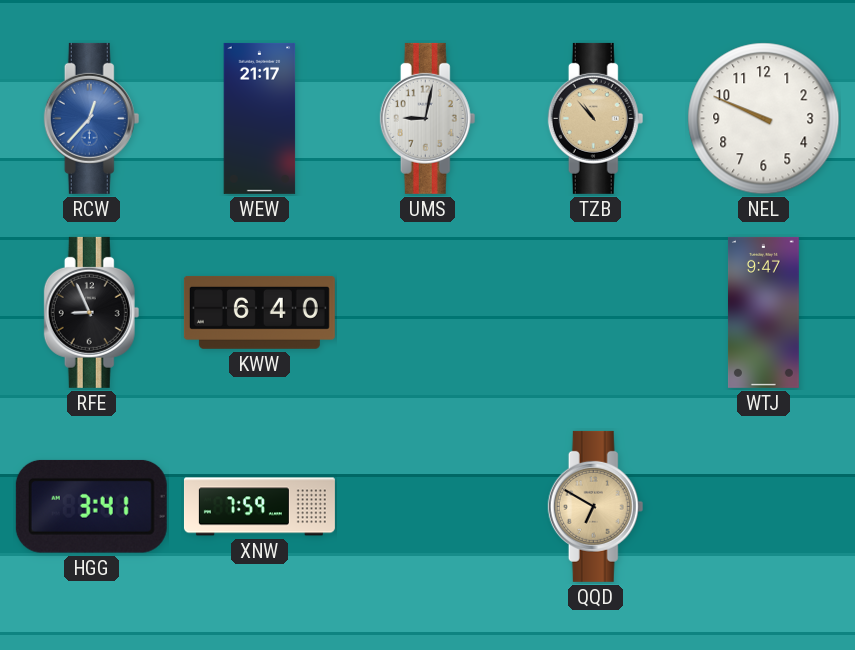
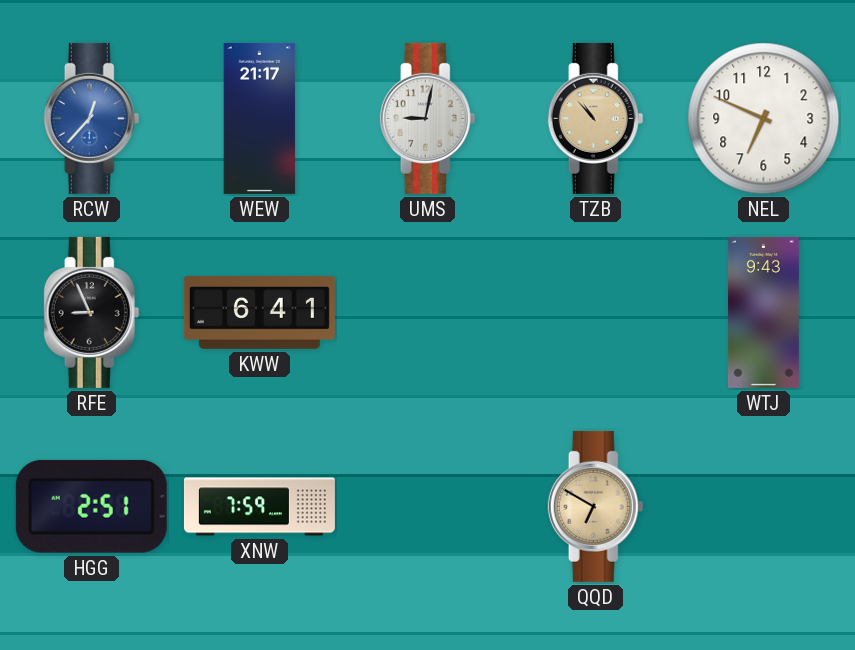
NEL: 9:49 -> 6:49 (764, 119)
KWW: 6:40 -> 6:41 (259, 312)
WTJ: 9:47 -> 9:43 (763, 312)
HGG: 3:41 -> 2:51 (91, 506)
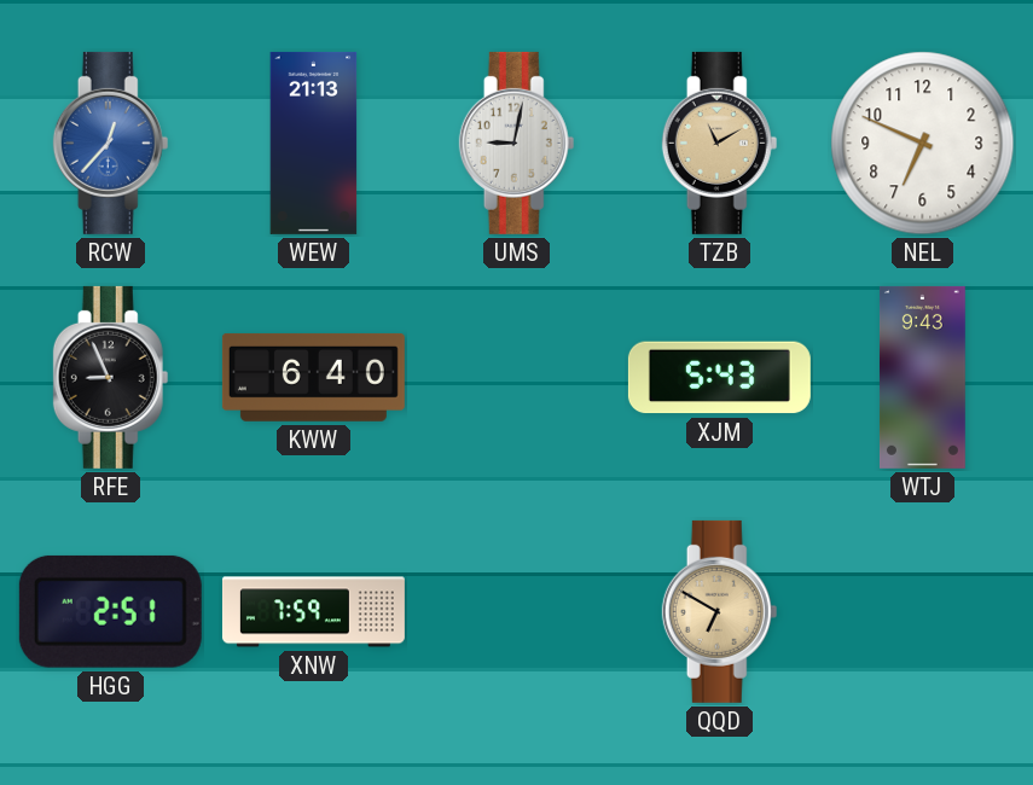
WEW: 21:17 -> 21:13 (314, 143)
TZB: 10:53 -> 11:10 (720, 143)
KWW: 6:41 -> 6:40 (313, 377)
XJM: none -> 5:43 (719, 378)
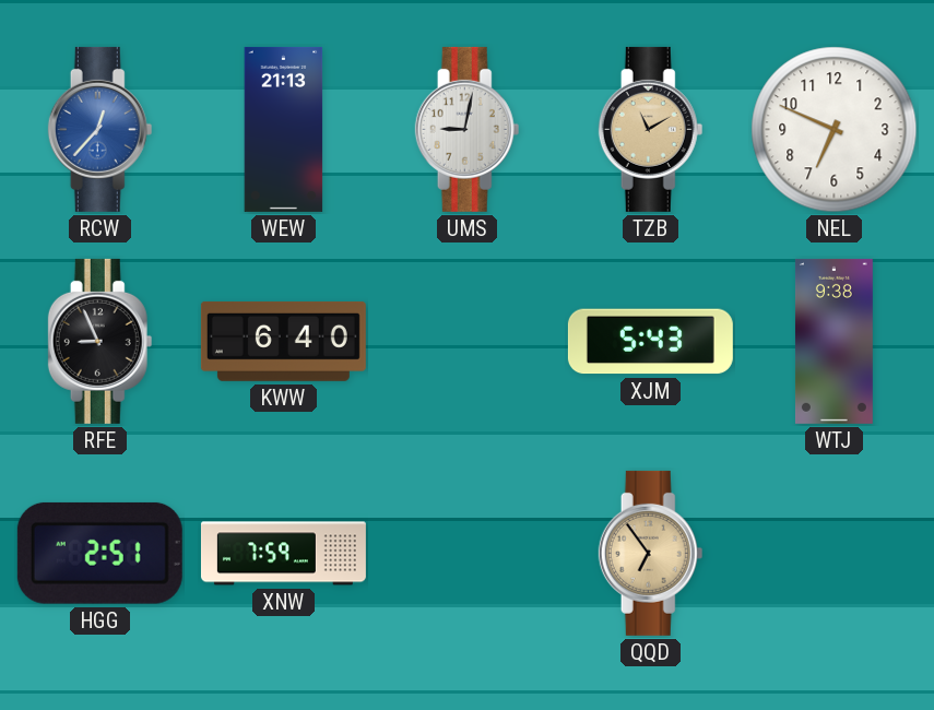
WTJ: 9:43 -> 9:38 (833, 341)
QQD: 6:50 -> 6:54 (651, 553)
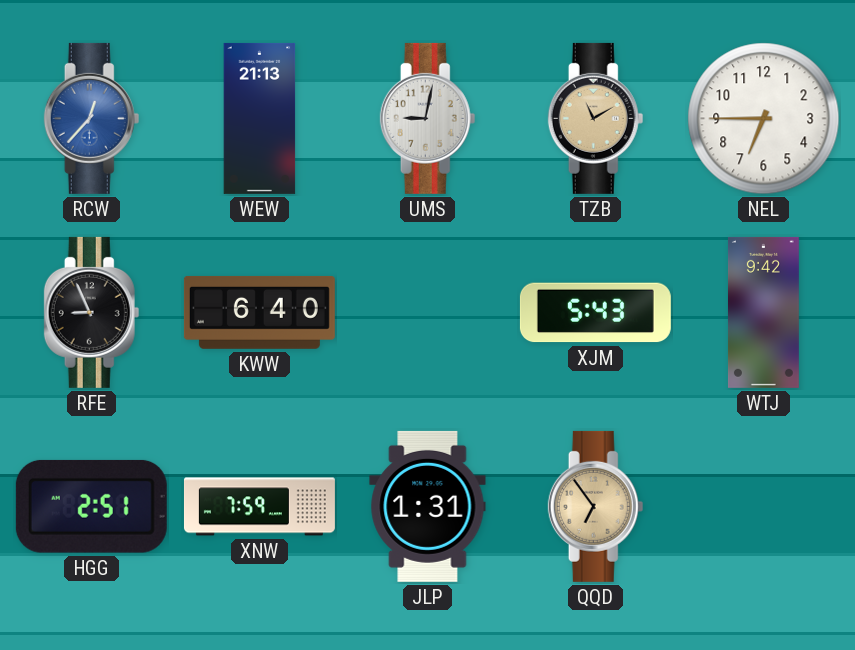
NEL: 6:49 -> 6:45 (764, 119)
WTJ: 9:38 -> 9:42 (763, 312)
JLP: none -> 1:31 (428, 506)
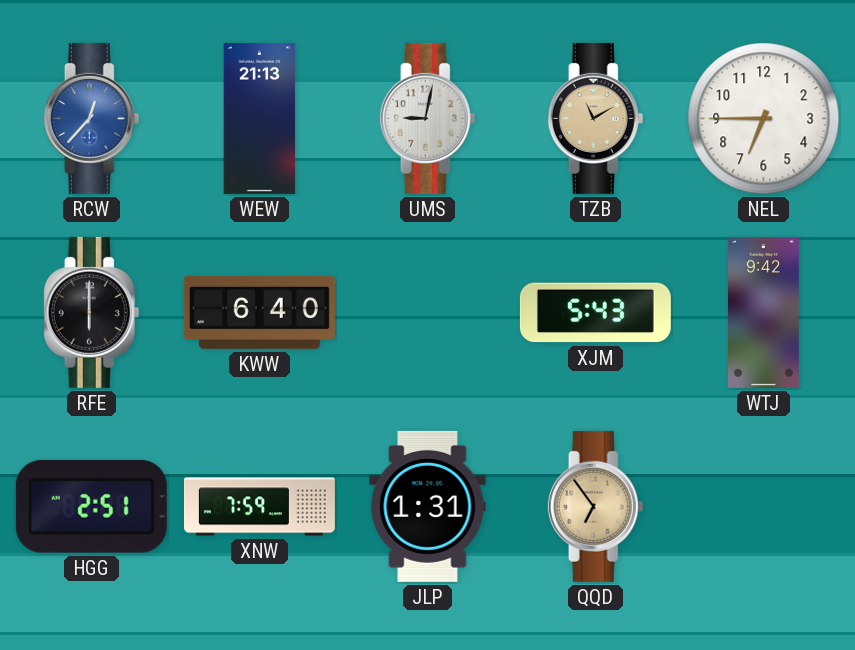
RFE: 8:56 -> 6:00 (92, 312)
